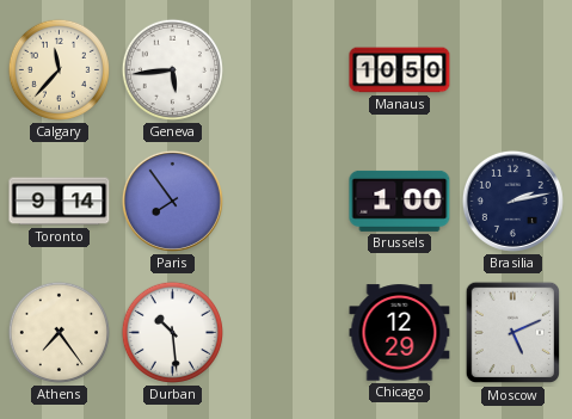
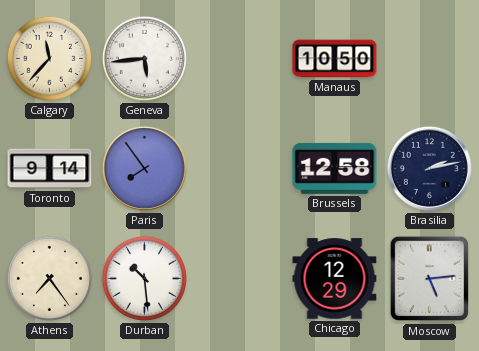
Brussels: 1:00 -> 12:58 (335, 168)
Moscow: 5:11 -> 5:14 (429, 279)
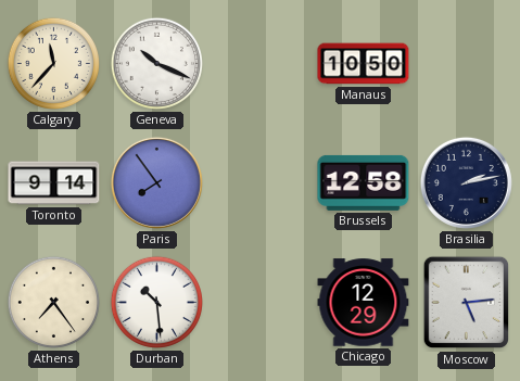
Geneva: 5:44 -> 10:19 (156, 63)
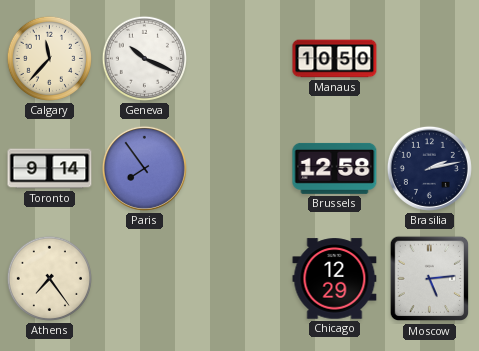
Durban: 10:29 -> none (156, 302)
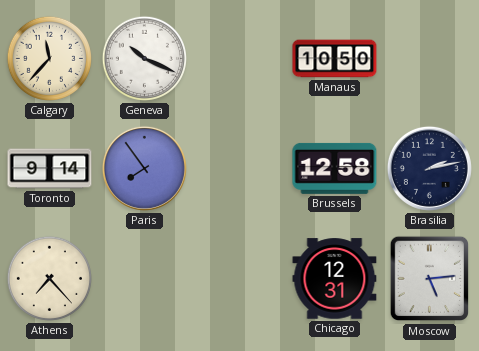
Athens: 7:24 -> 7:23 (49, 278)
Chicago: 12:29 -> 12:31 (335, 279)
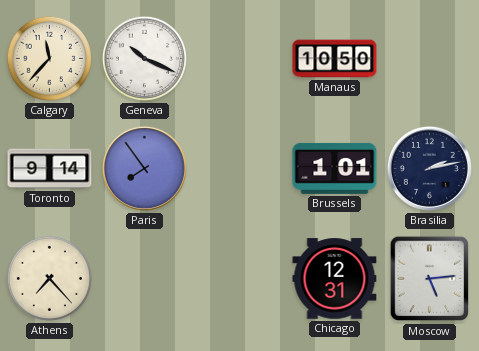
Brussels: 12:58 -> 1:01 (335, 168)
